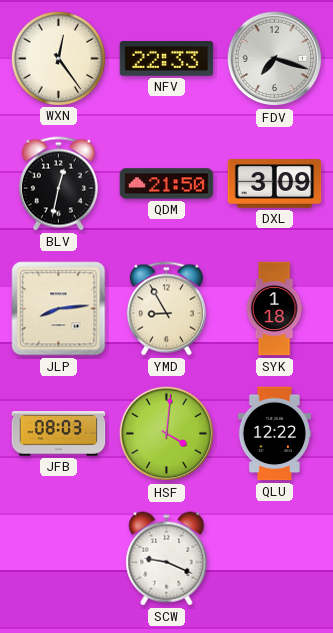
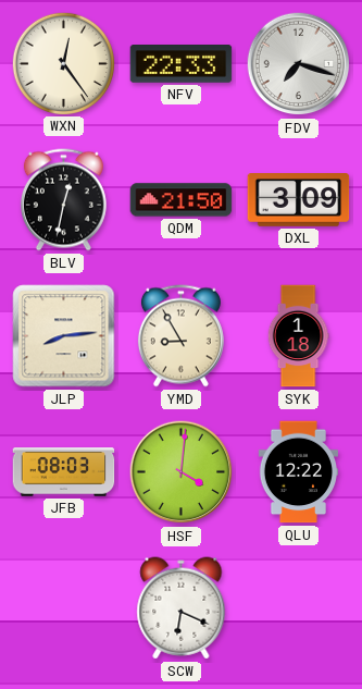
SCW: 9:19 -> 6:19 (182, 608)
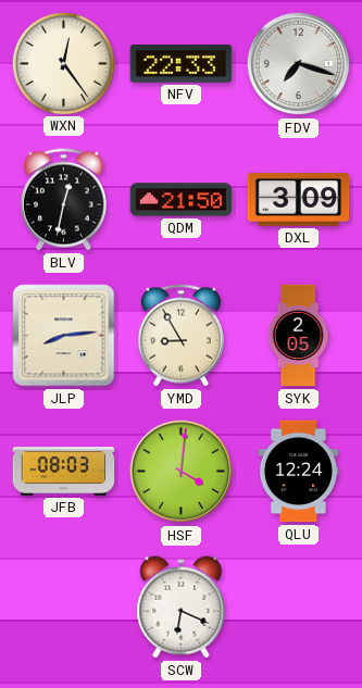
SYK: 1:18 -> 2:05 (298, 336)
QLU: 12:22 -> 12:24 (298, 472)
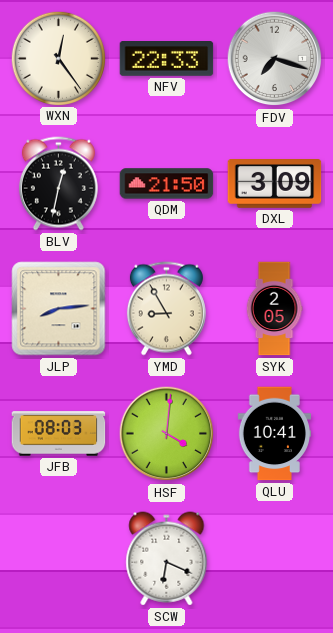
QLU: 12:24 -> 10:41 (274, 434)
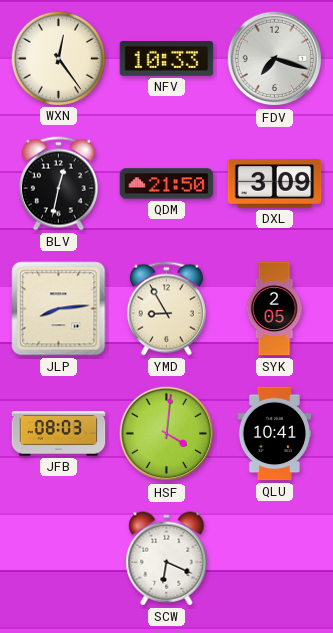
NFV: 22:33 -> 10:33 (167, 59)
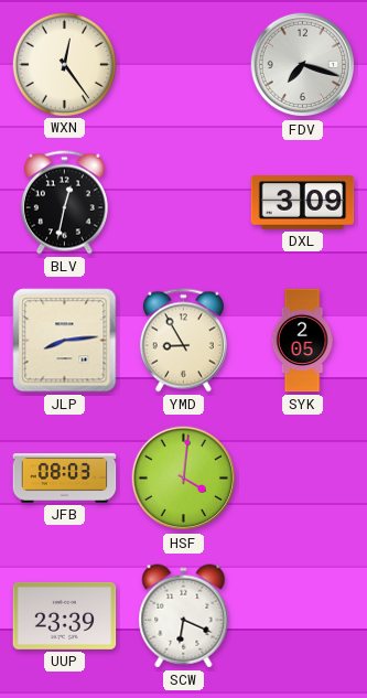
NFV: 10:33 -> none (167, 59)
QDM: 21:50 -> none (167, 184)
QLU: 10:41 -> none (274, 434)
UUP: none -> 23:39 (65, 615)
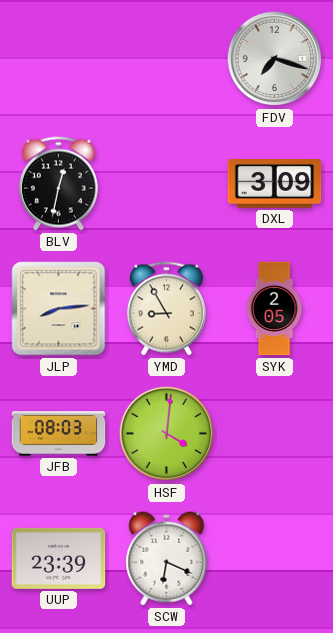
WXN: 12:24 -> none (64, 64)
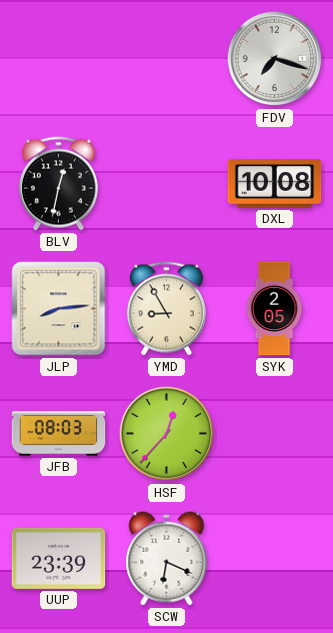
DXL: 3:09 -> 10:08 (275, 184)
HSF: 4:01 -> 12:37 (167, 434)
